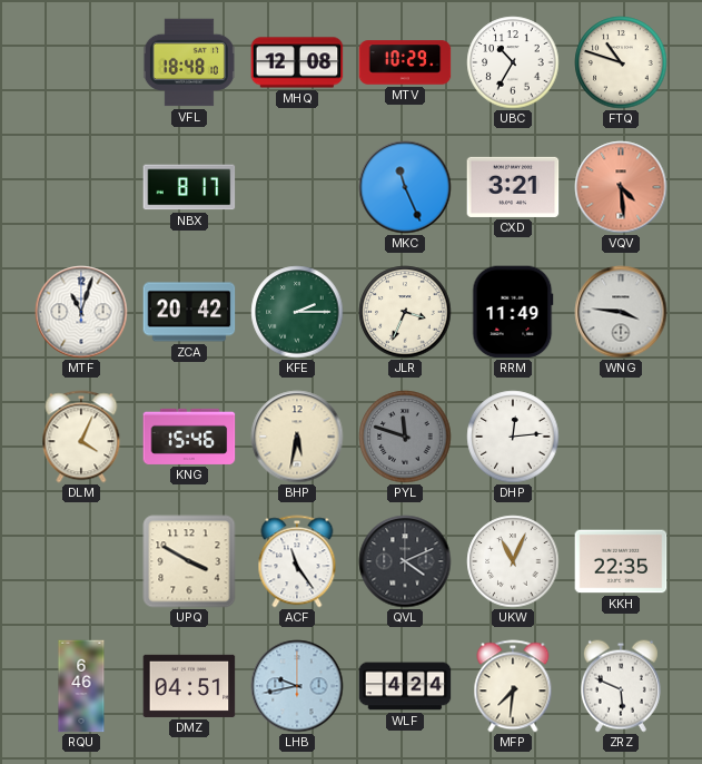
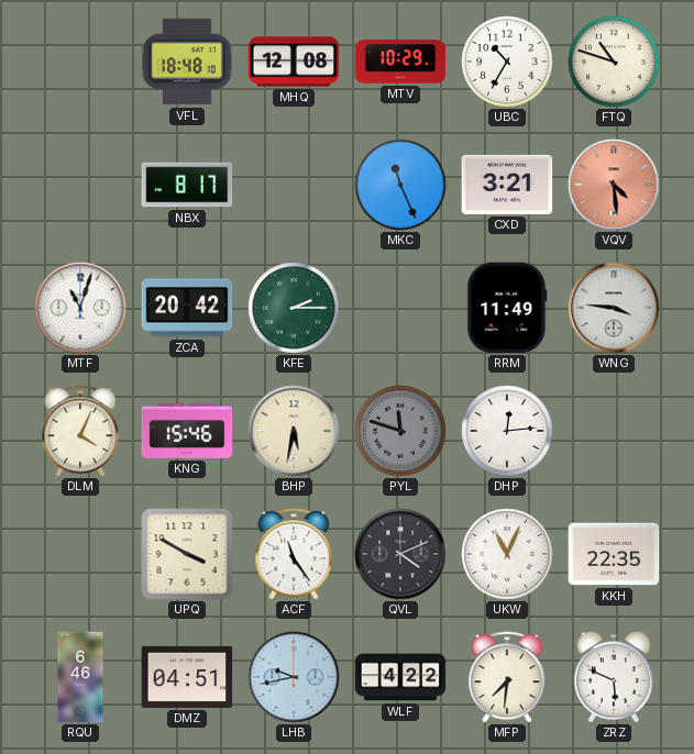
JLR: 3:34 -> none (405, 312)
WLF: 4:24 -> 4:22 (400, 677)
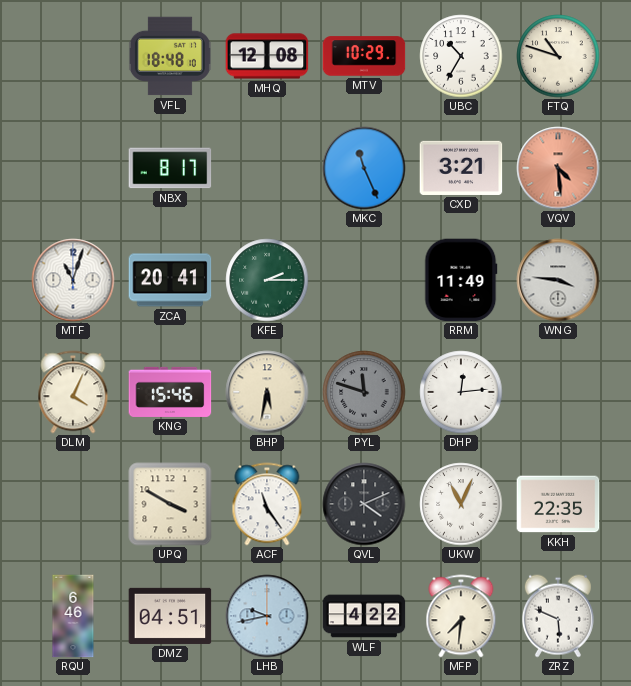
ZCA: 20:42 -> 20:41 (170, 280)
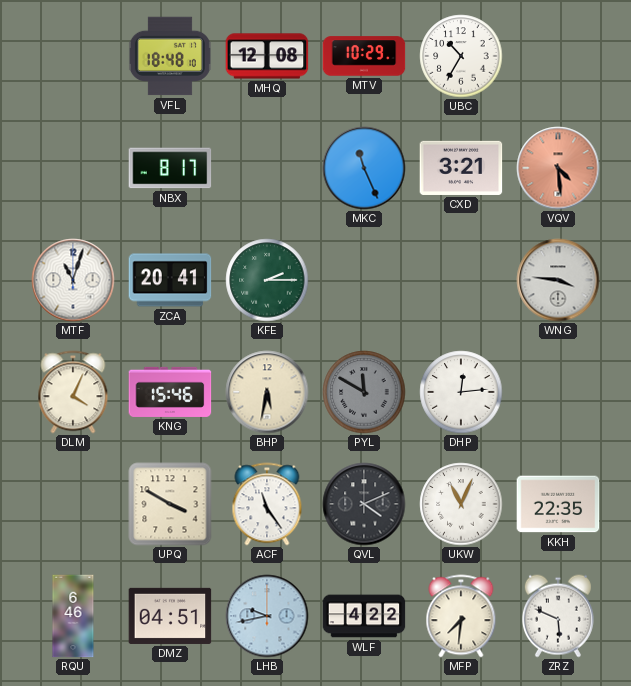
FTQ: 10:48 -> none (558, 56)
RRM: 11:49 -> none (461, 280)
PYL: 11:48 -> 11:50 (364, 392)
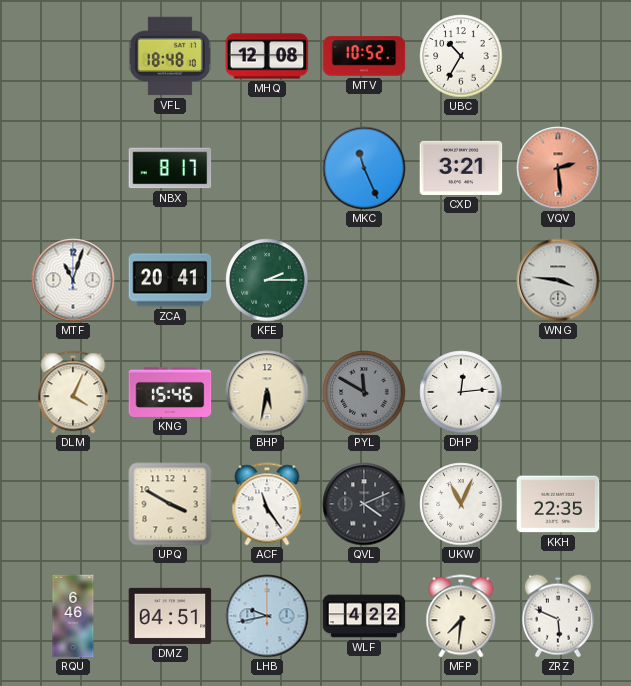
MTV: 10:29 -> 10:52 (364, 56)
VQV: 4:29 -> 2:29 (558, 168)
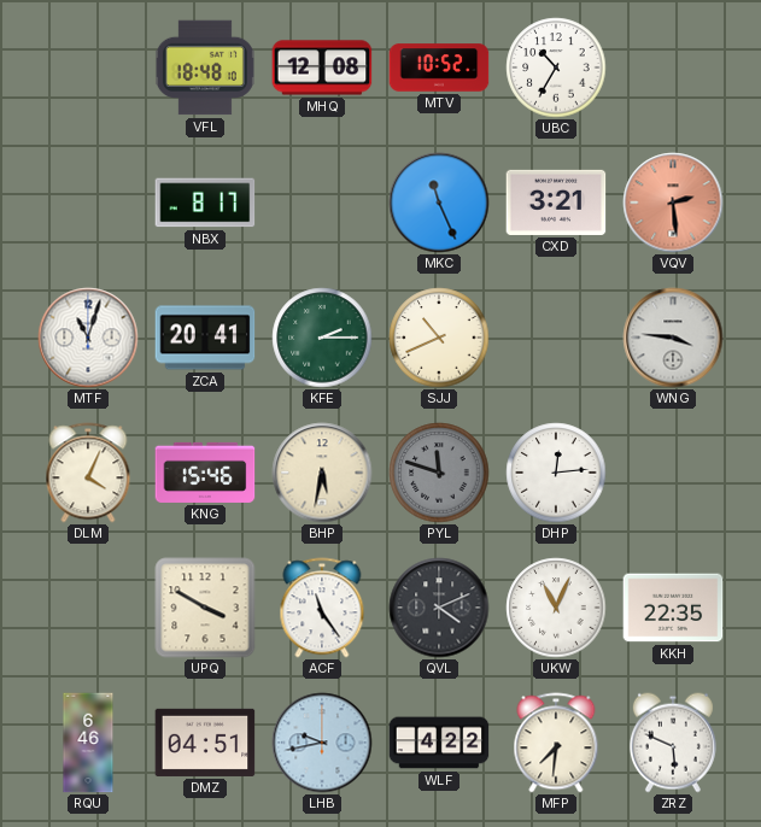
SJJ: none -> 10:41 (439, 338)
PYL: 11:50 -> 11:48 (439, 473)
